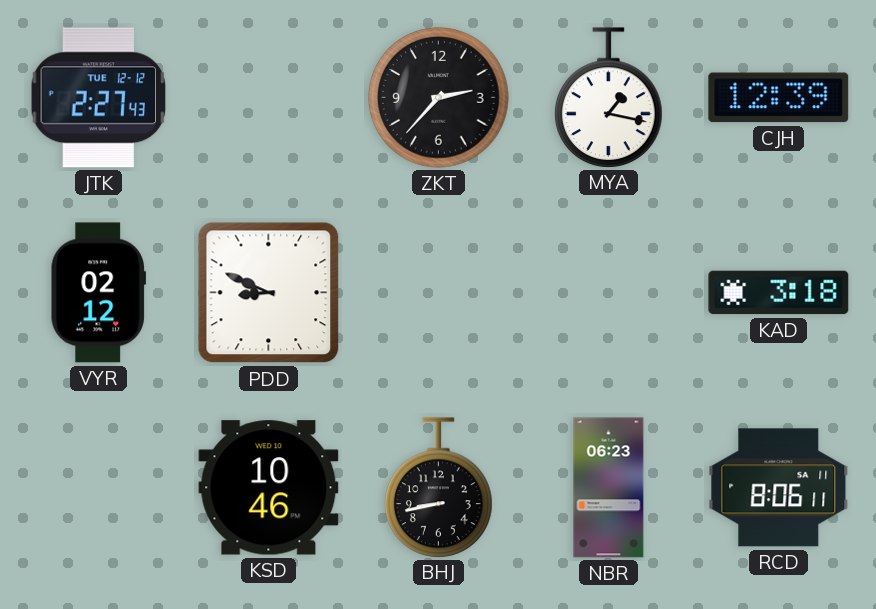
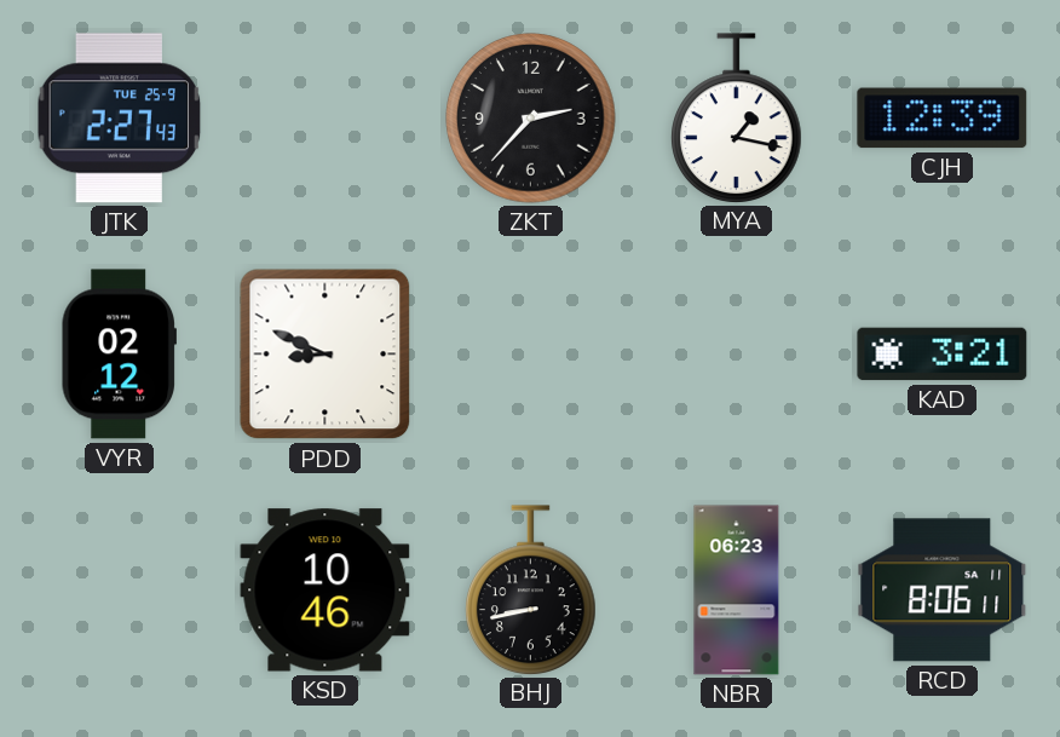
JTK date: TUE 12-12 -> TUE 25-9 (120, 119)
KAD: 3:18 -> 3:21 (943, 355)
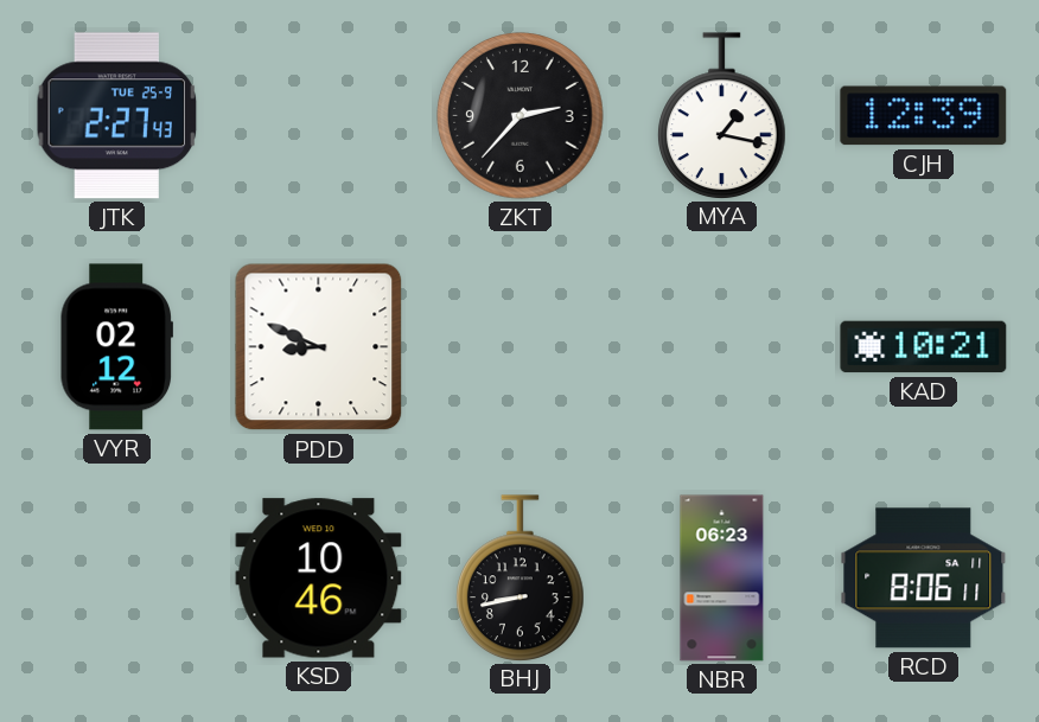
KAD: 3:21 -> 10:21 (924, 347)
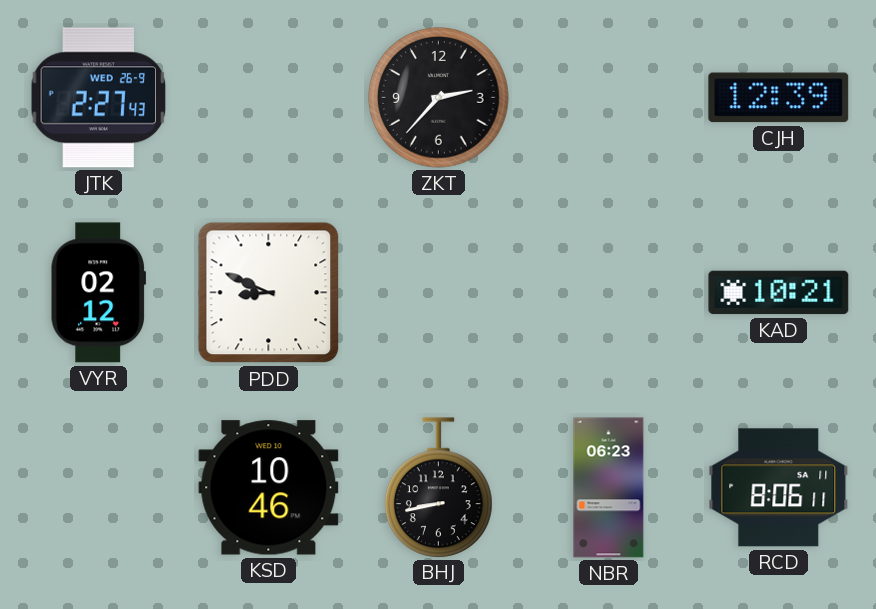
JTK date: TUE 25-9 -> WED 26-9 (99, 98)
MYA: 1:17 -> none (722, 115)
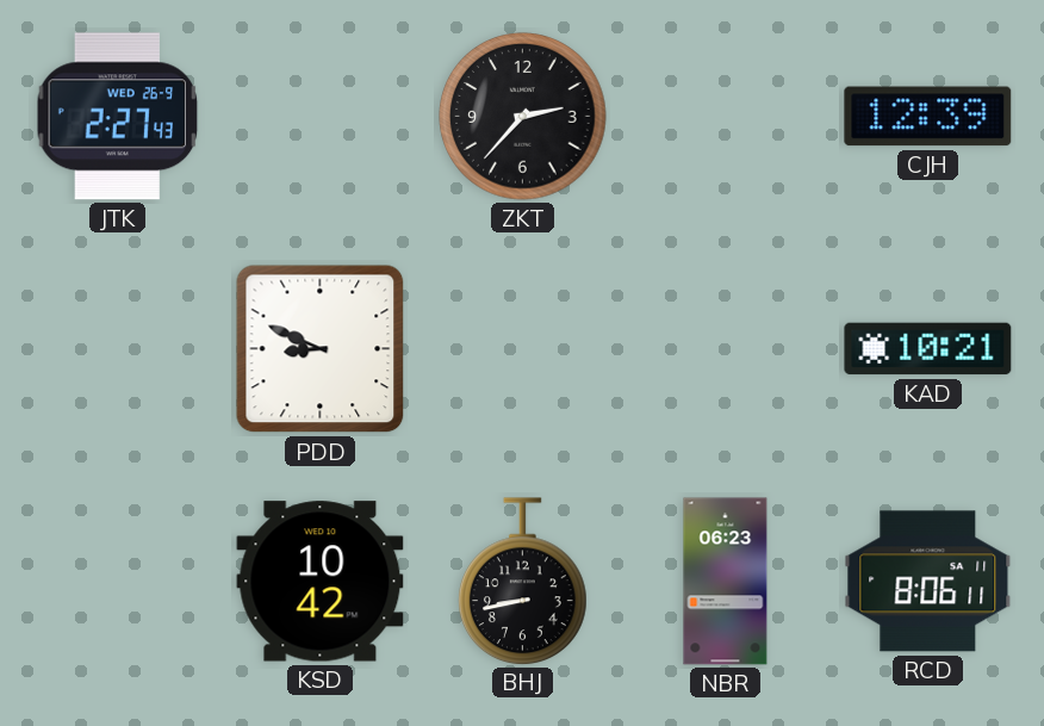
VYR: 02:12 -> none (98, 293)
KSD: 10:46 -> 10:42 (321, 582)
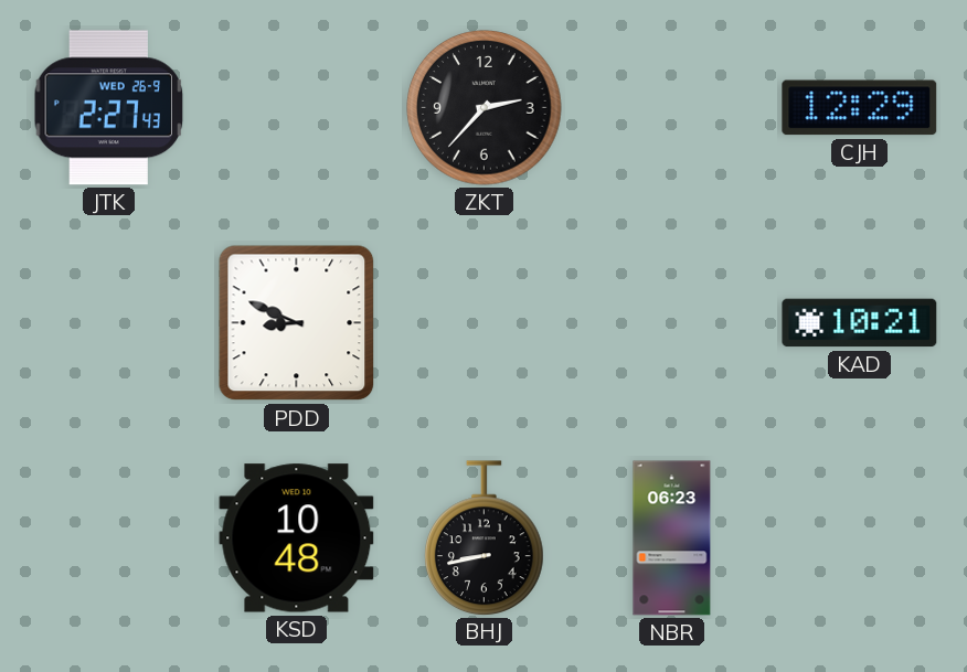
CJH: 12:39 -> 12:29 (860, 108)
KSD: 10:42 -> 10:48 (297, 538)
RCD: 8:06 -> none (928, 582)
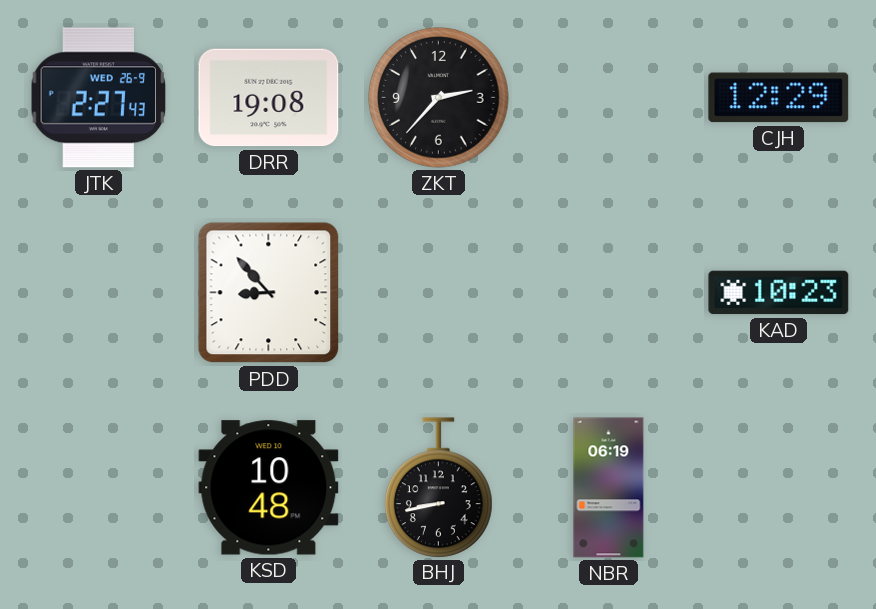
DRR: none -> 19:08 (269, 98)
PDD: 8:49 -> 8:53 (269, 293)
KAD: 10:21 -> 10:23 (779, 293)
NBR: 06:23 -> 06:19 (609, 488)
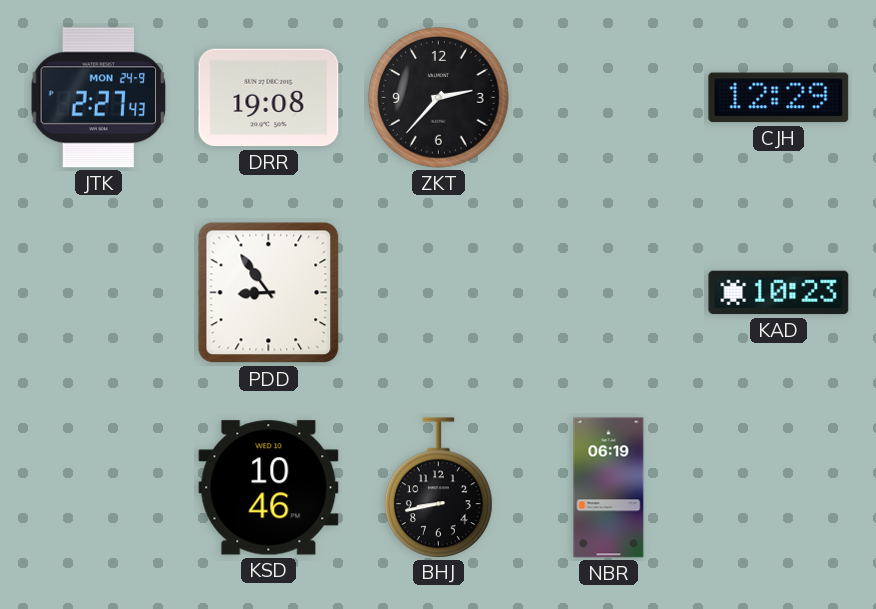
JTK date: WED 26-9 -> MON 24-9 (99, 98)
PDD: 8:53 -> 8:54 (269, 293)
KSD: 10:48 -> 10:46 (269, 488)
